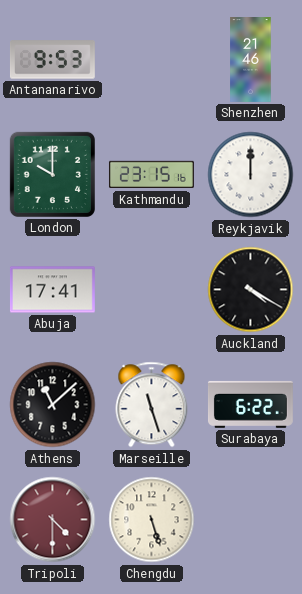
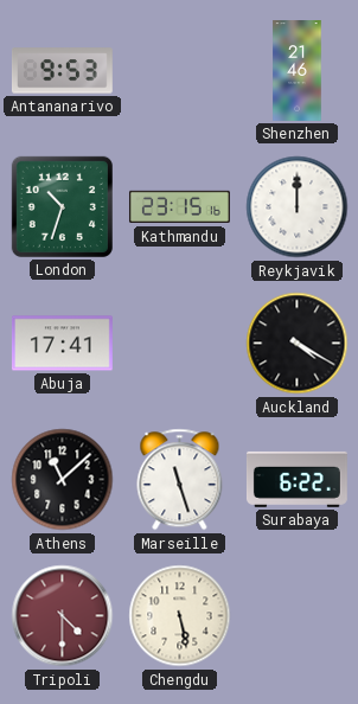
London: 10:00 -> 10:33 (62, 206)
Chengdu: 5:27 -> 5:28 (180, 616)
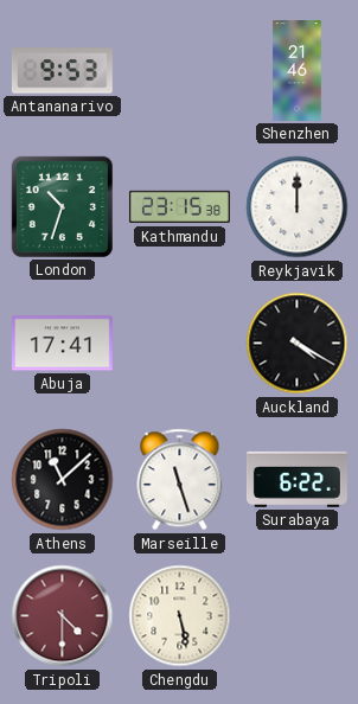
Kathmandu: 23:15:16 -> 23:15:38 (179, 207)
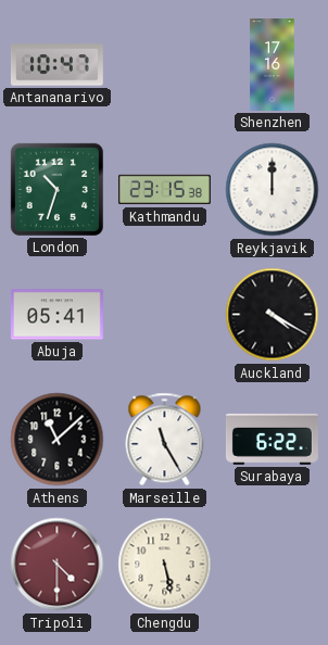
Antananarivo: 9:53 -> 10:47 (56, 65)
Shenzhen: 21:46 -> 17:16 (273, 65)
Abuja: 17:41 -> 05:41 (56, 315)
Marseille: 11:27 -> 11:25 (165, 440)
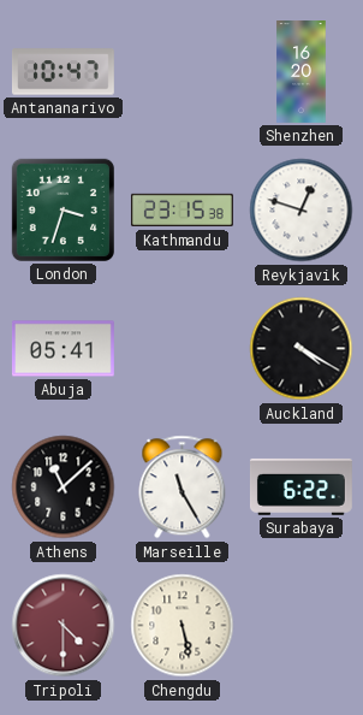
Shenzhen: 17:16 -> 16:20 (302, 72)
London: 10:33 -> 3:33 (63, 209)
Reykjavik: 12:00 -> 12:48 (302, 211)
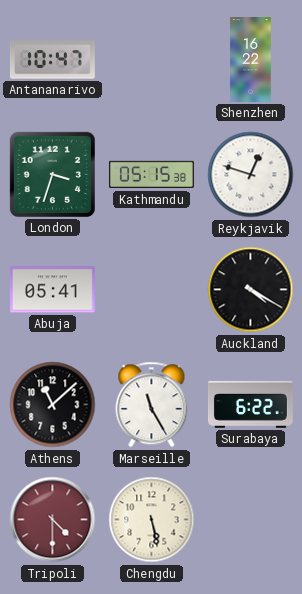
Shenzhen: 16:20 -> 16:22 (251, 60)
Kathmandu: 23:15 -> 05:15 (151, 175)
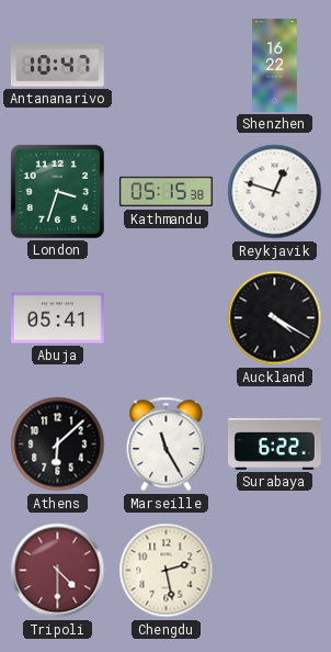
Athens: 11:08 -> 6:08 (58, 445)
Chengdu: 5:28 -> 2:28 (167, 571)
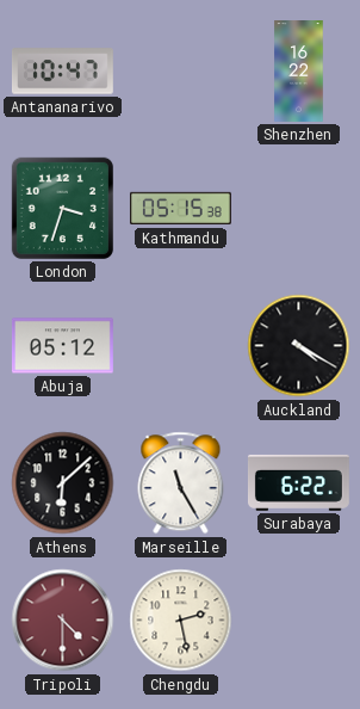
Reykjavik: 12:48 -> none (275, 192)
Abuja: 05:41 -> 05:12 (62, 346)
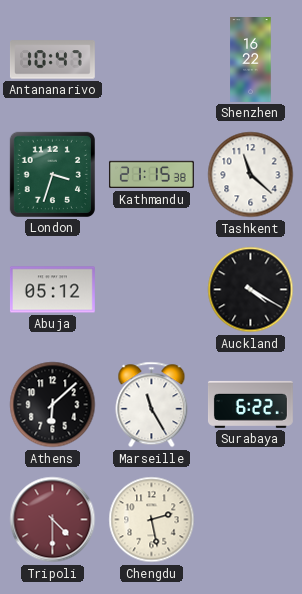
Kathmandu: 05:15 -> 21:15 (151, 175)
Tashkent: none -> 11:22 (251, 175)
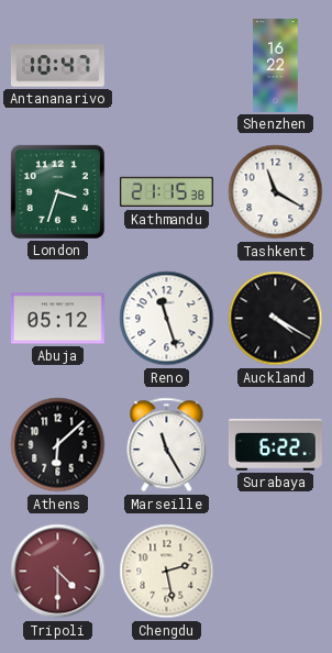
Tashkent: 11:22 -> 11:20 (276, 192)
Reno: none -> 11:27 (167, 319)
